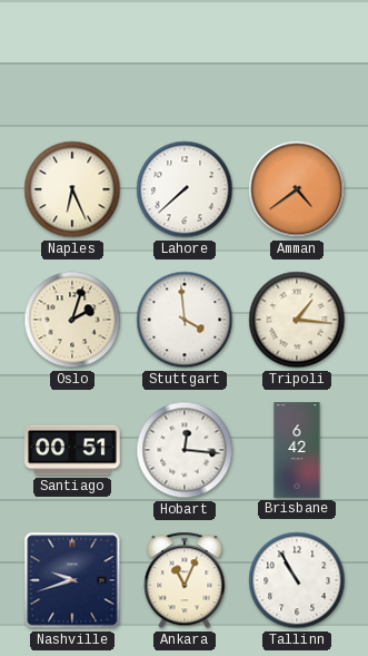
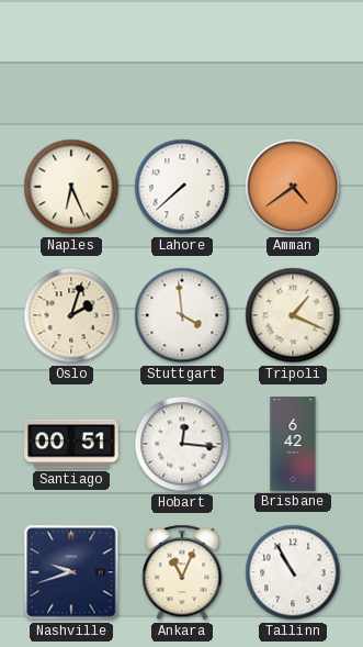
Tripoli: 1:16 -> 1:19 (293, 315)
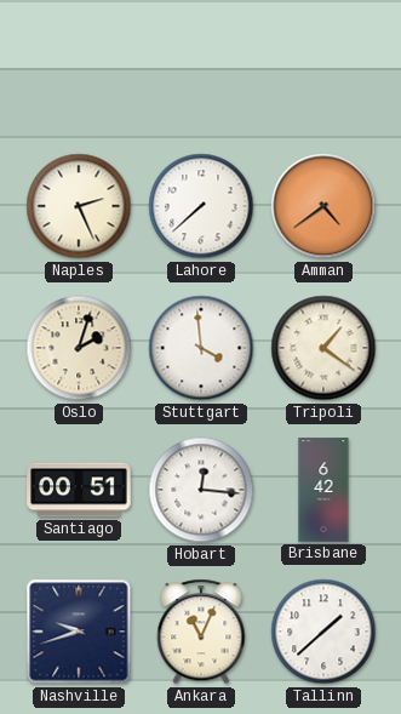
Naples: 6:26 -> 2:26 (79, 206)
Tripoli: 1:19 -> 1:21 (323, 348)
Tallinn: 10:55 -> 1:38 (323, 632)
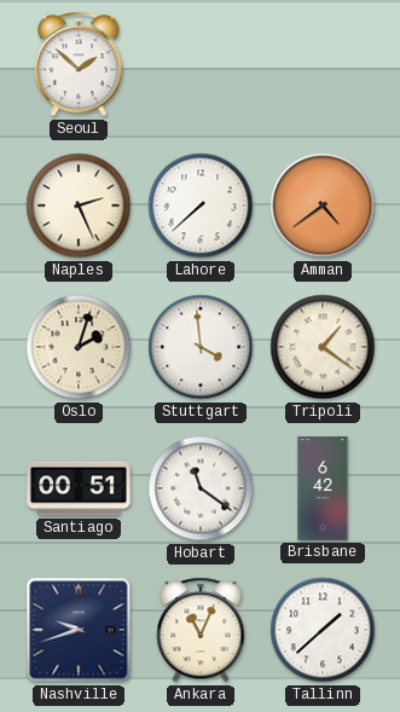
Seoul: none -> 1:52 (79, 64)
Hobart: 12:16 -> 11:21 (201, 488)
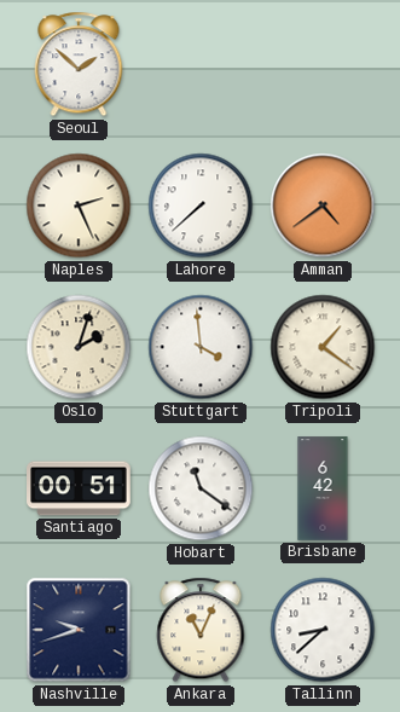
Tallinn: 1:38 -> 8:38 (323, 630)
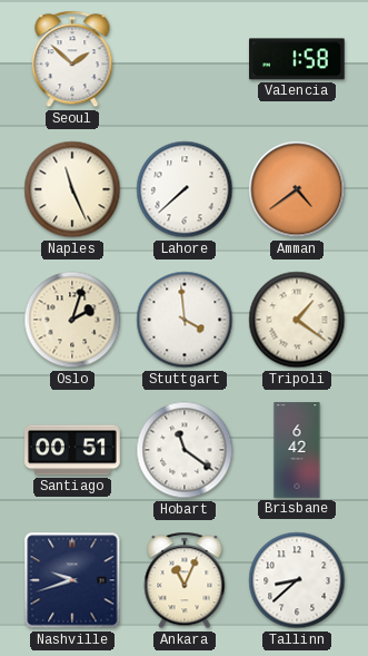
Valencia: none -> 1:58 (298, 59)
Naples: 2:26 -> 11:26 (72, 189)
